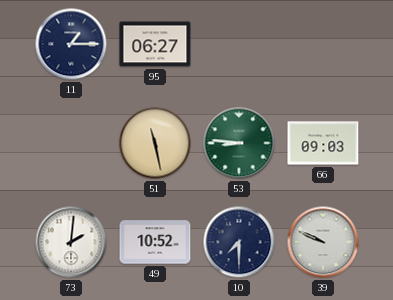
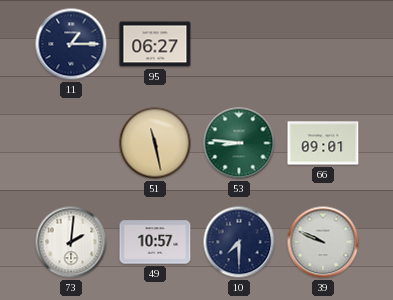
66: 09:03 -> 09:01 (323, 143)
49: 10:52 -> 10:57 (155, 242)
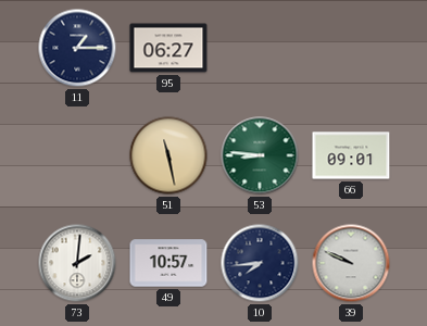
10: 7:30 -> 7:44 (260, 263)
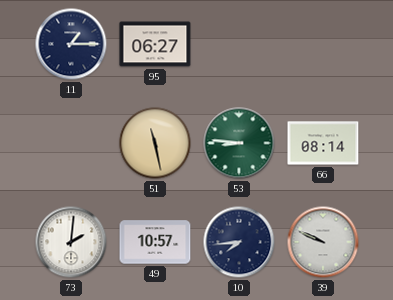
66: 09:01 -> 08:14 (323, 143)
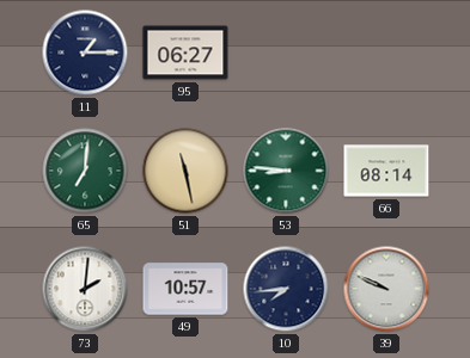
65: none -> 7:01 (85, 171)
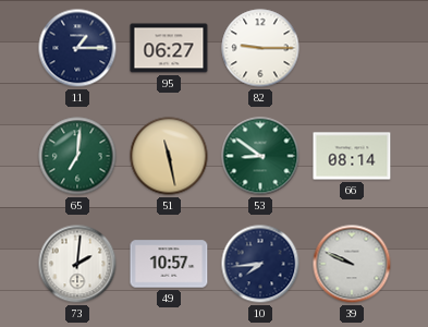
82: none -> 9:15 (260, 48)
53: 8:46 -> 8:51 (260, 156)
